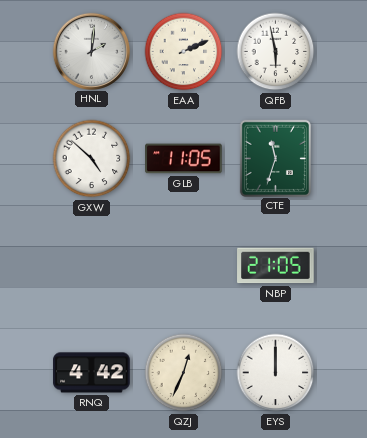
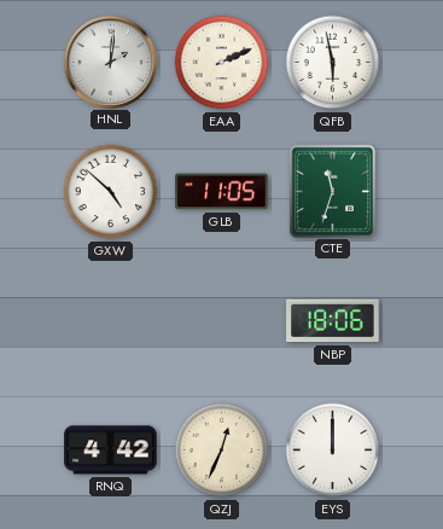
NBP: 21:05 -> 18:06 (333, 321)
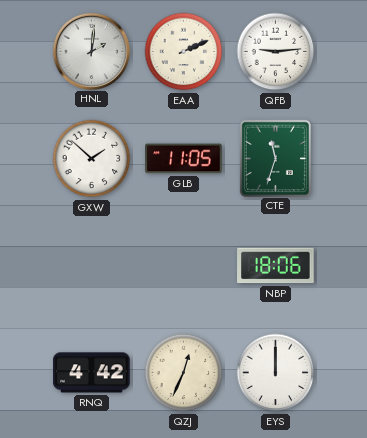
QFB: 5:58 -> 9:14 (276, 52)
GXW: 4:52 -> 1:52 (92, 159)
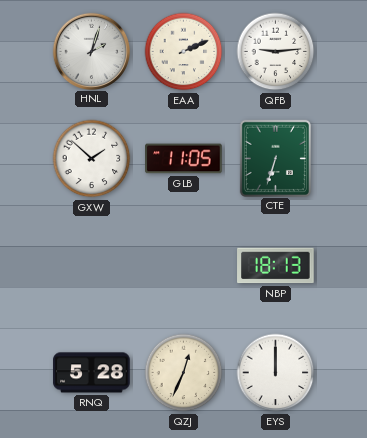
HNL: 2:01 -> 2:03 (91, 51)
CTE: 11:33 -> 6:33 (275, 158)
NBP: 18:06 -> 18:13 (276, 266)
RNQ: 4:42 -> 5:28 (92, 373)
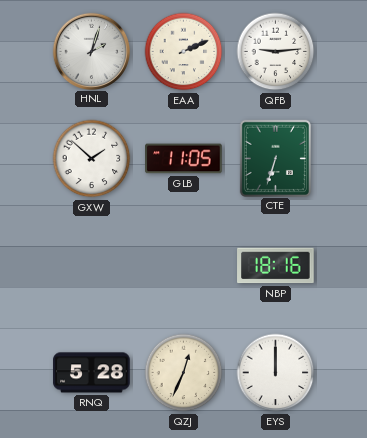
NBP: 18:13 -> 18:16 (276, 266)
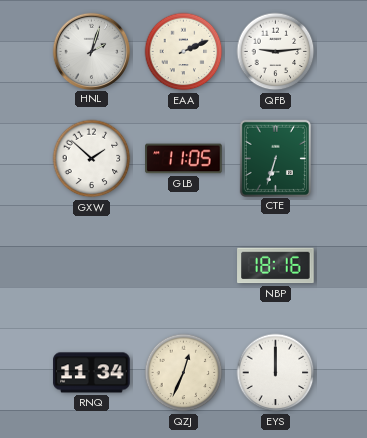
RNQ: 5:28 -> 11:34 (92, 373)
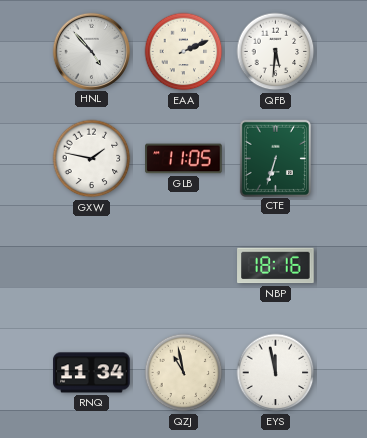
HNL: 2:03 -> 4:53 (91, 51)
QFB: 9:14 -> 5:31 (276, 52)
GXW: 1:52 -> 1:47 (92, 159)
QZJ: 12:34 -> 10:58 (184, 373)
EYS: 12:00 -> 11:58 (276, 373)
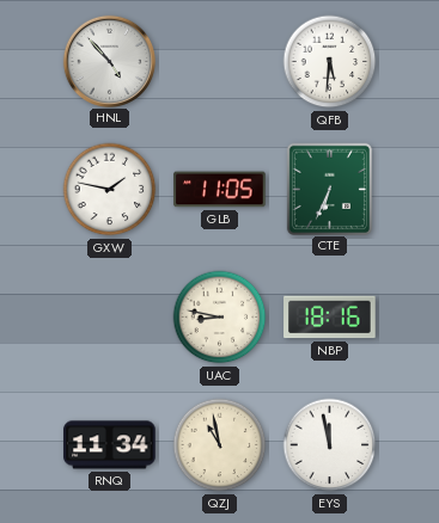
EAA: 2:11 -> none (184, 52)
CTE: 6:33 -> 6:34 (329, 189)
UAC: none -> 8:47 (220, 318)
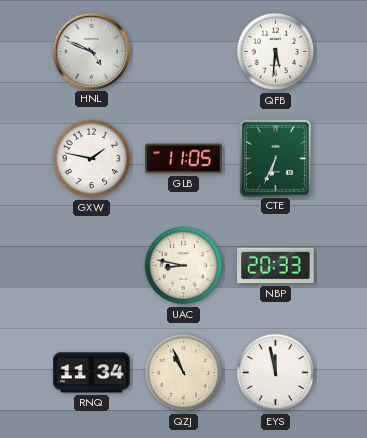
HNL: 4:53 -> 4:49 (91, 51)
NBP: 18:16 -> 20:33 (276, 266)
QZJ: 10:58 -> 10:56 (184, 373)
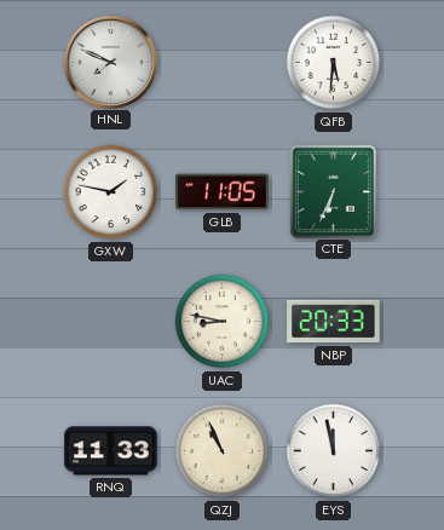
HNL: 4:49 -> 7:49 (110, 62)
RNQ: 11:34 -> 11:33 (111, 451)
